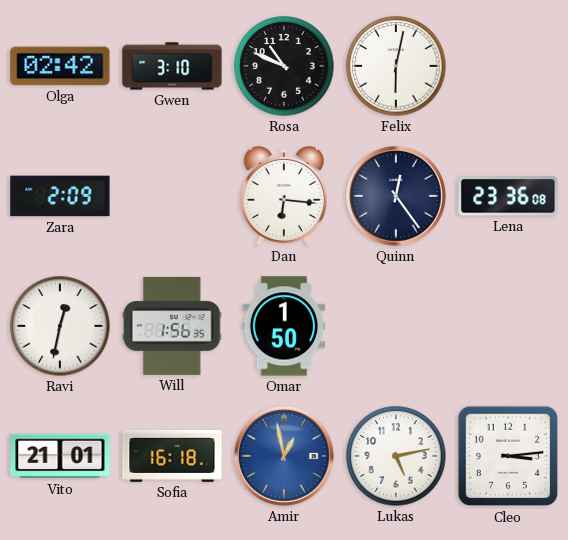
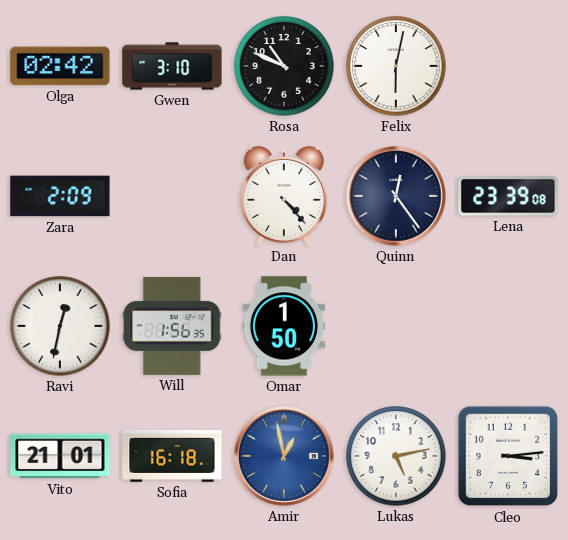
Dan: 6:16 -> 4:23 (284, 196)
Lena: 23:36 -> 23:39 (508, 196)
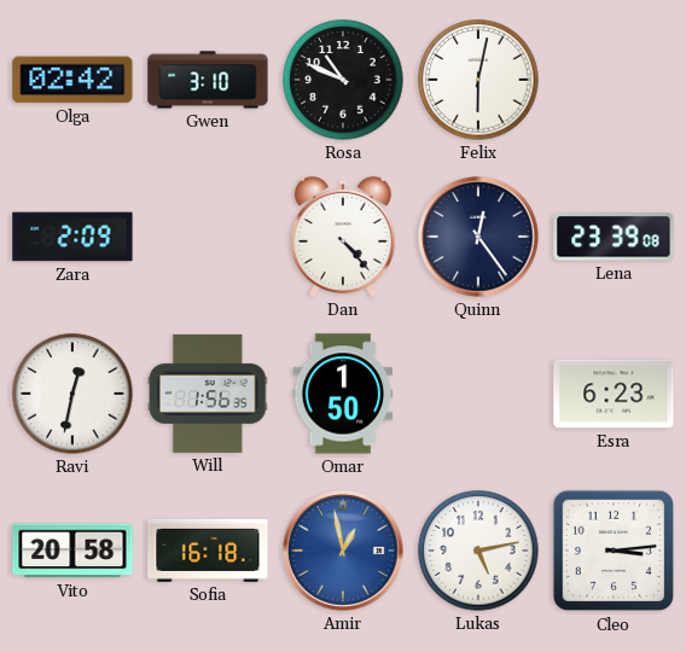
Esra: none -> 6:23 (614, 394)
Vito: 21:01 -> 20:58 (72, 551)
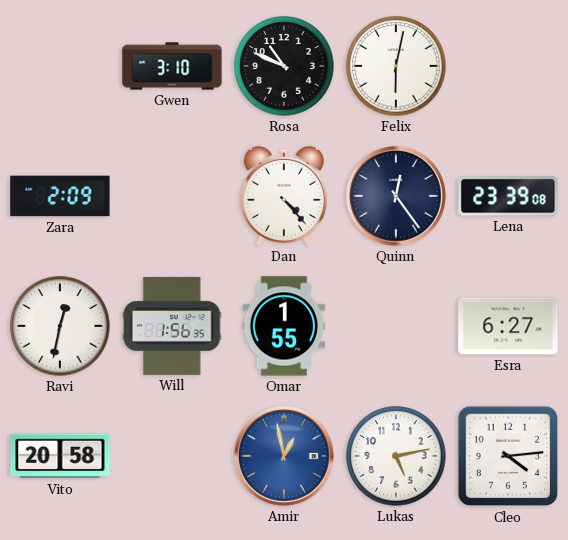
Olga: 02:42 -> none (72, 80)
Omar: 1:50 -> 1:55 (284, 326)
Esra: 6:23 -> 6:27 (508, 326)
Sofia: 16:18 -> none (208, 551)
Cleo: 3:14 -> 4:14 (508, 456)
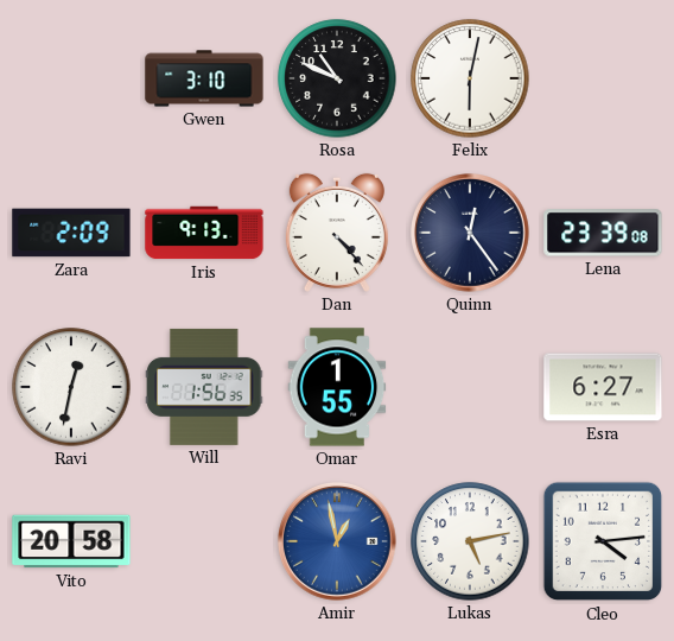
Iris: none -> 9:13 (204, 233)
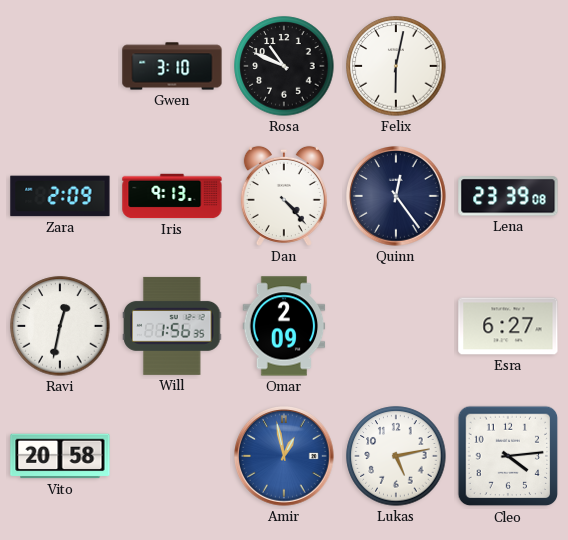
Omar: 1:55 -> 2:09 (284, 326)
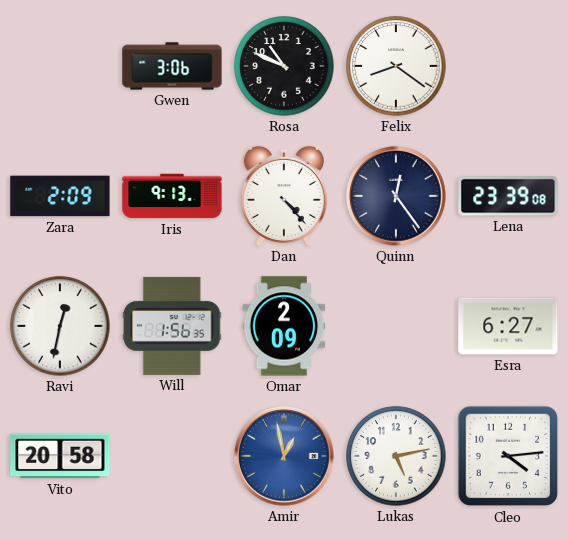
Gwen: 3:10 -> 3:06 (172, 66)
Felix: 6:02 -> 8:21 (396, 66)
